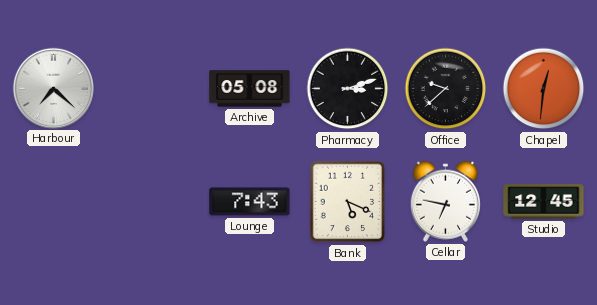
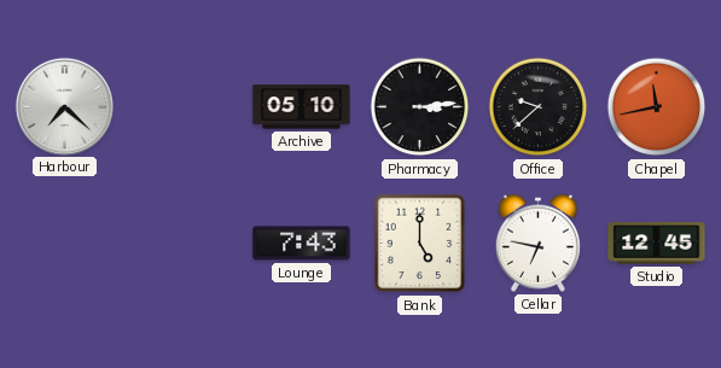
Archive: 05:08 -> 05:10 (302, 107)
Pharmacy: 3:12 -> 3:14 (420, 107)
Chapel: 12:31 -> 11:43 (657, 107)
Bank: 5:19 -> 5:00 (420, 244)
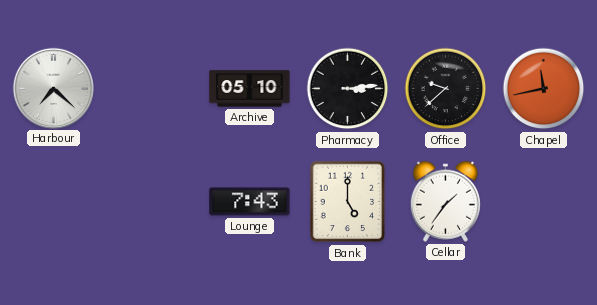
Cellar: 6:47 -> 1:36 (445, 201)
Studio: 12:45 -> none (657, 244)
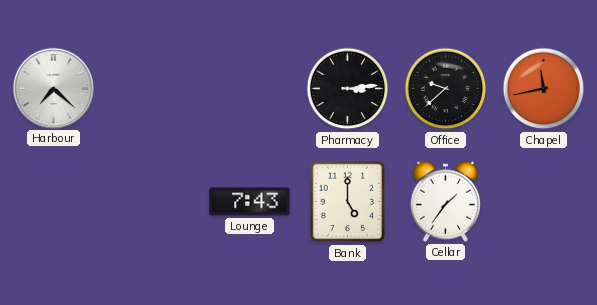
Archive: 05:10 -> none (250, 89)
